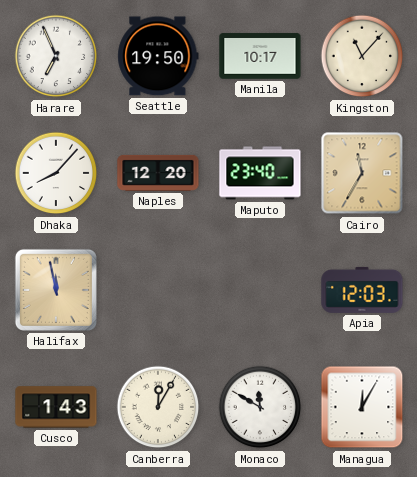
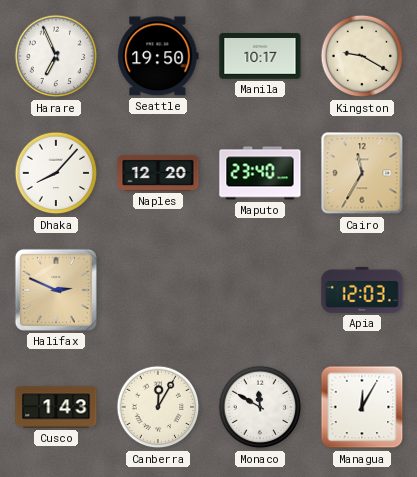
Kingston: 11:07 -> 9:20 (362, 56)
Halifax: 11:58 -> 2:49 (56, 290)
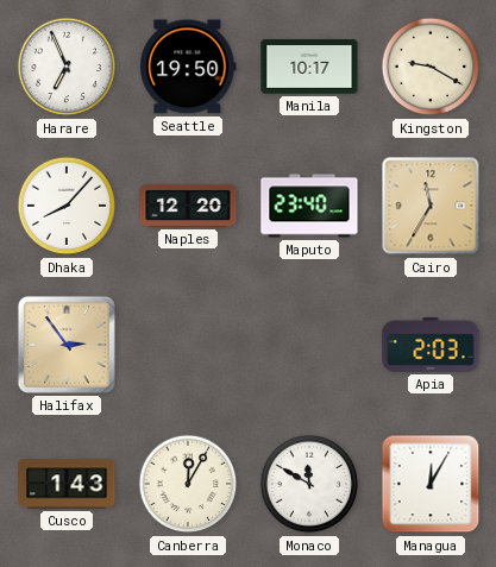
Halifax: 2:49 -> 2:54 (67, 345)
Apia: 12:03 -> 2:03 (431, 345)
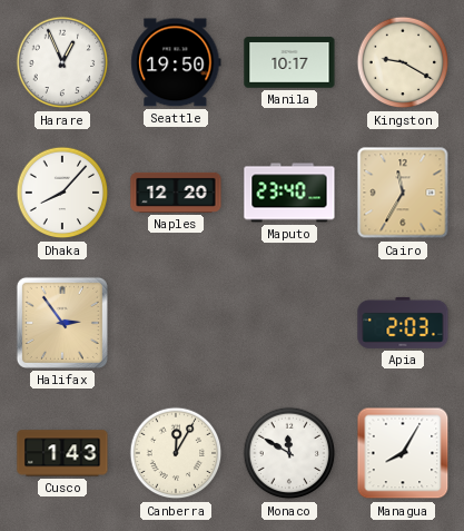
Harare: 6:56 -> 12:56 (62, 62)
Managua: 12:05 -> 8:05 (403, 453)
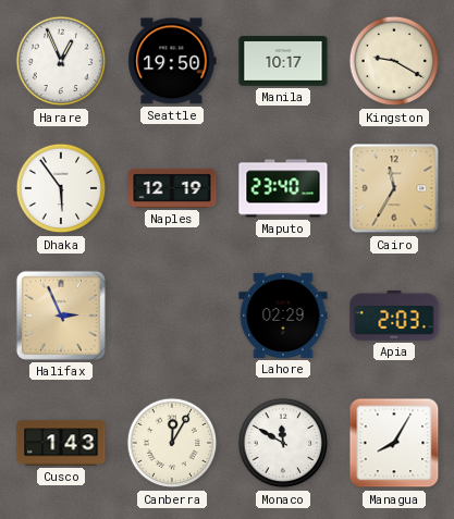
Dhaka: 8:07 -> 5:54 (61, 188)
Naples: 12:20 -> 12:19 (172, 188)
Halifax: 2:54 -> 2:56 (61, 316)
Lahore: none -> 02:29 (283, 316)
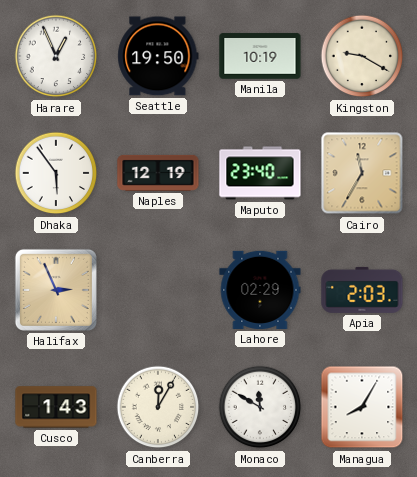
Manila: 10:17 -> 10:19 (260, 56)
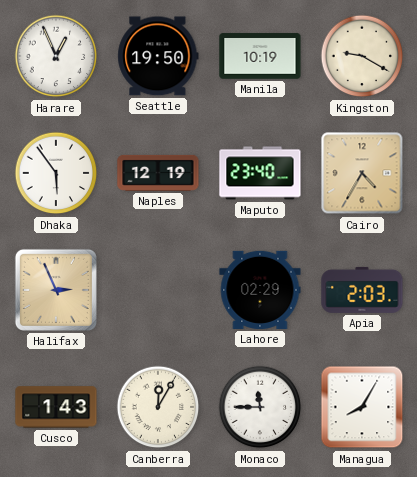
Cairo: 11:35 -> 4:35 (362, 173)
Monaco: 11:50 -> 11:45 (260, 407)
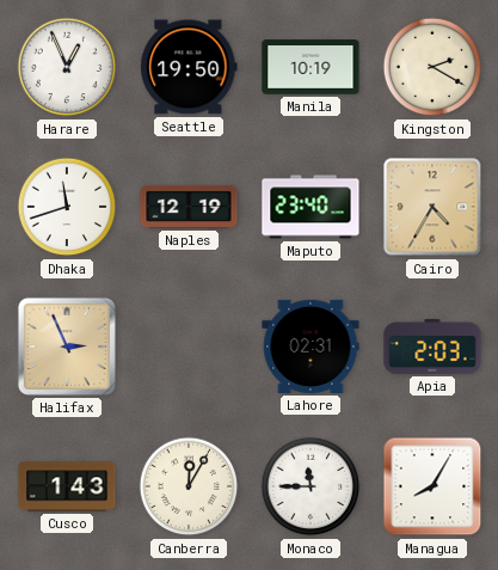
Kingston: 9:20 -> 2:20 (432, 67)
Dhaka: 5:54 -> 11:42 (67, 207)
Lahore: 02:29 -> 02:31 (311, 347)
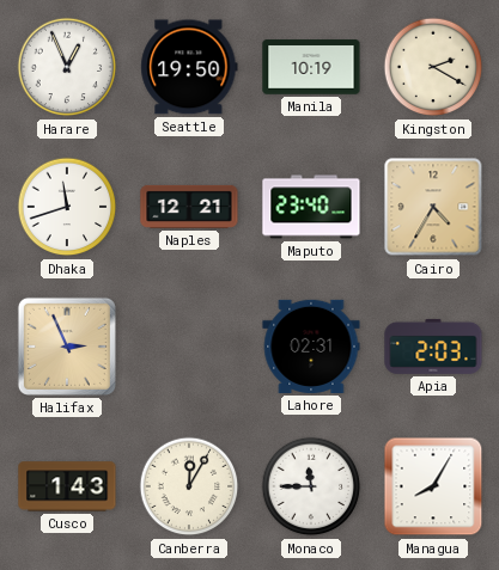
Naples: 12:19 -> 12:21 (189, 207)
